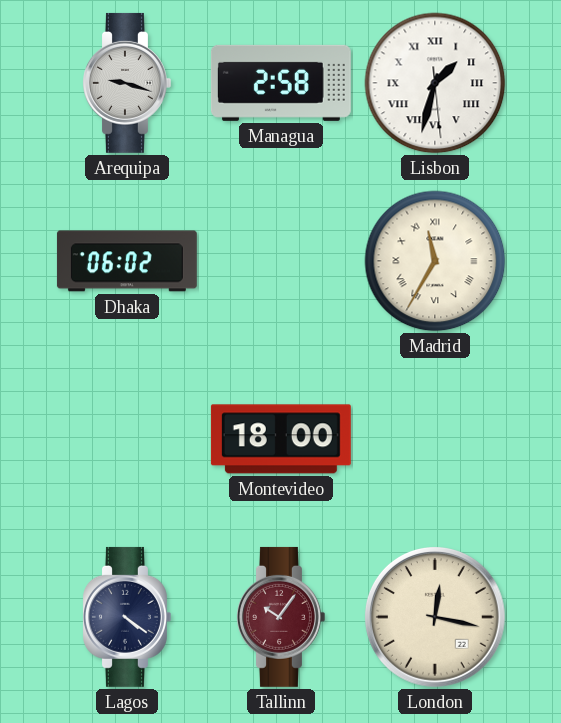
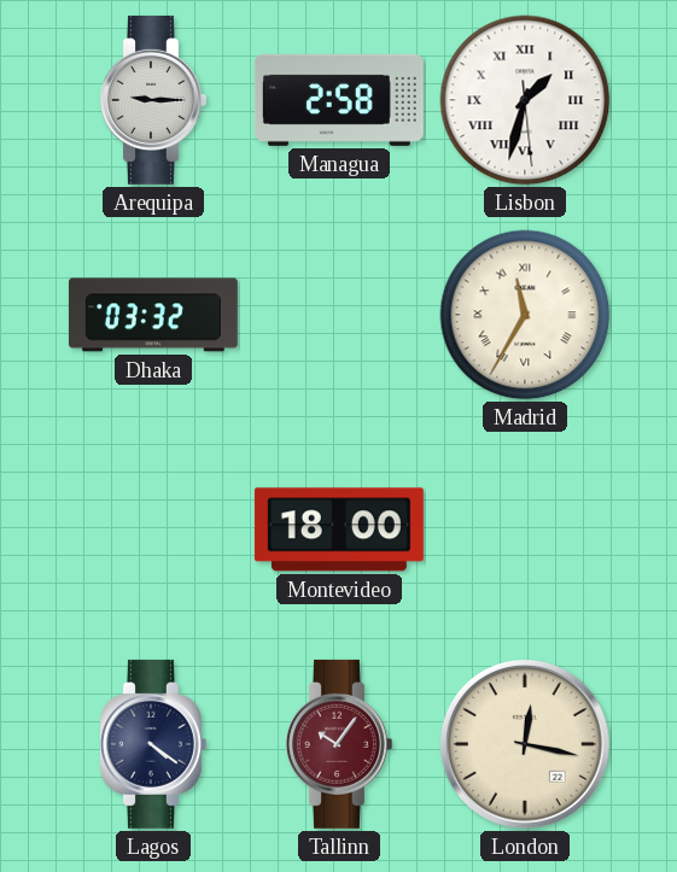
Arequipa: 9:18 -> 9:15 (153, 100)
Dhaka: 06:02 -> 03:32 (153, 315)
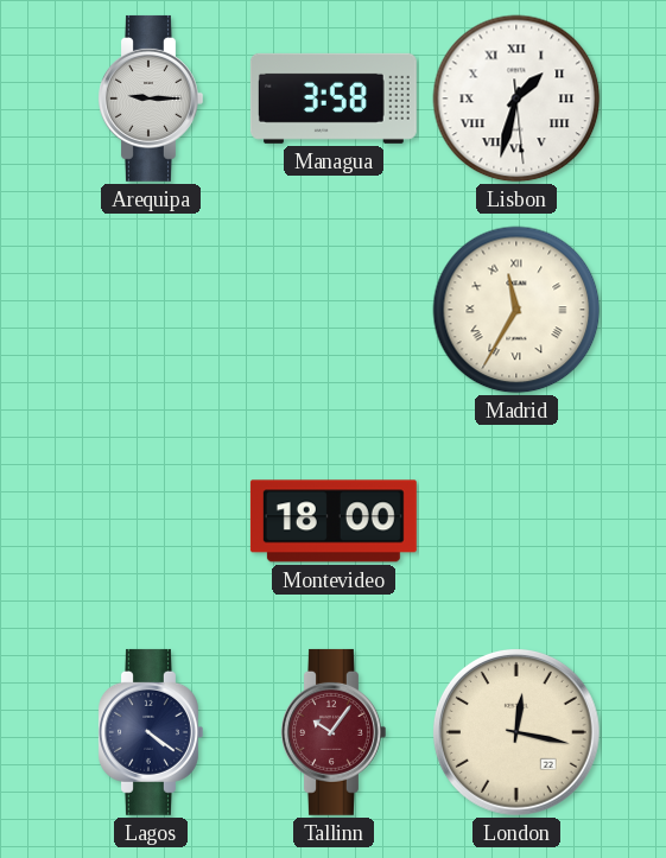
Managua: 2:58 -> 3:58 (334, 98)
Dhaka: 03:32 -> none (153, 315)
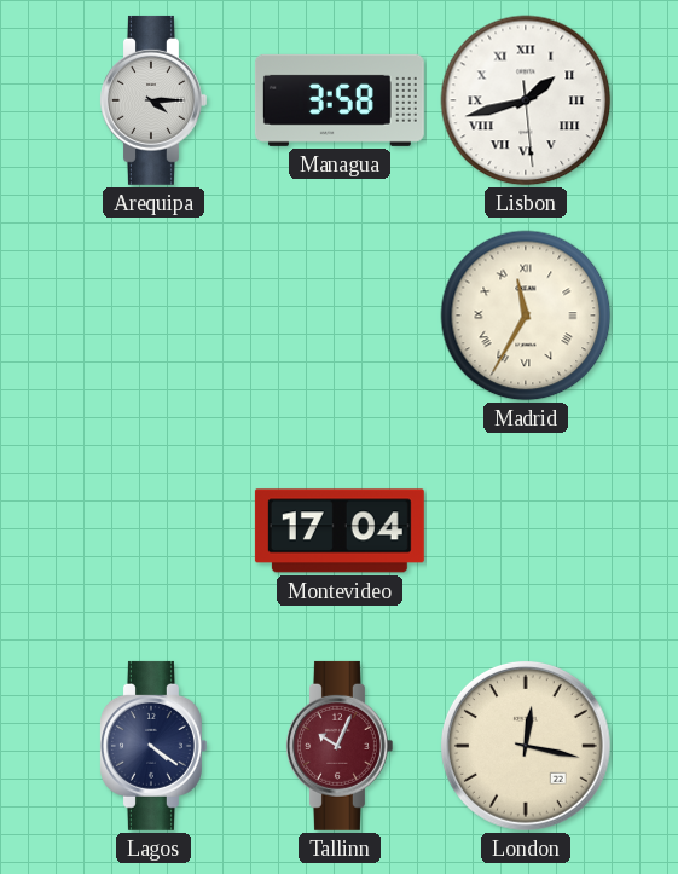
Arequipa: 9:15 -> 4:15 (153, 100)
Lisbon: 1:32 -> 1:42 (526, 100)
Montevideo: 18:00 -> 17:04 (340, 531)
Tallinn: 10:06 -> 10:04 (340, 746)
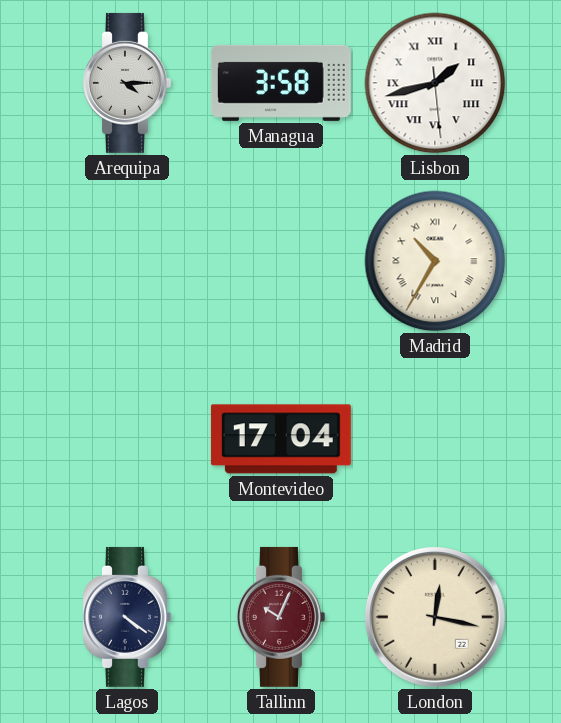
Madrid: 11:35 -> 10:35 (435, 261)
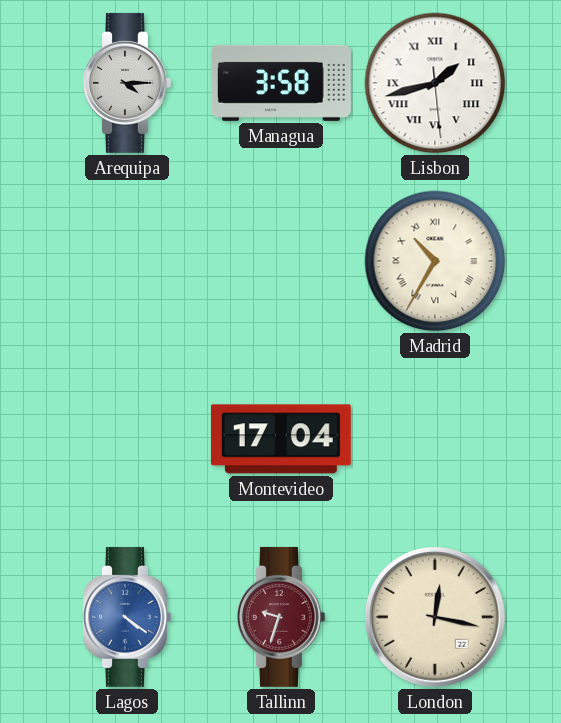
Lagos dial: navy -> blue (127, 617)
Tallinn: 10:04 -> 9:33 (281, 617)
